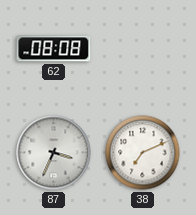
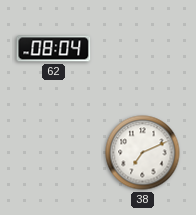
62: 08:08 -> 08:04 (54, 49)
87: 3:34 -> none (54, 153)
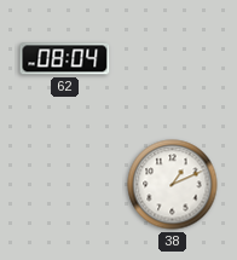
38: 7:11 -> 1:11 (173, 185)
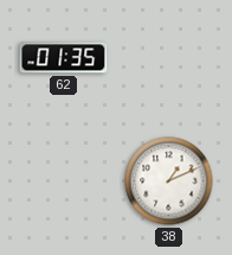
62: 08:04 -> 01:35 (64, 58)
